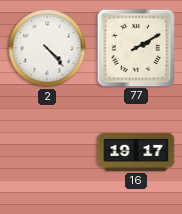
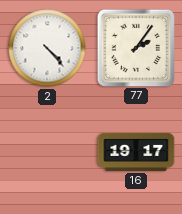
77: 2:10 -> 2:06 (135, 47)
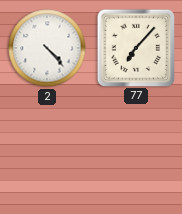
77: 2:06 -> 7:07 (135, 47)
16: 19:17 -> none (136, 152)
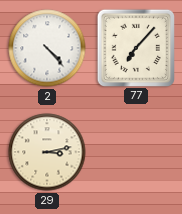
29: none -> 3:13 (47, 152)
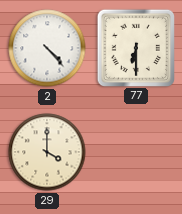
77: 7:07 -> 6:30 (135, 47)
29: 3:13 -> 4:00 (47, 152)
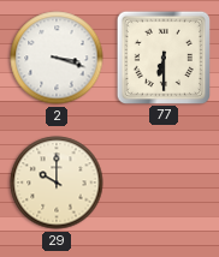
2: 4:23 -> 3:18 (57, 58)
29: 4:00 -> 10:00 (57, 183)
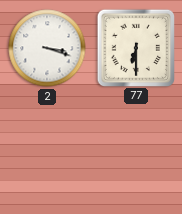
29: 10:00 -> none (57, 183)
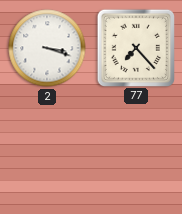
77: 6:30 -> 7:23 (135, 47)
